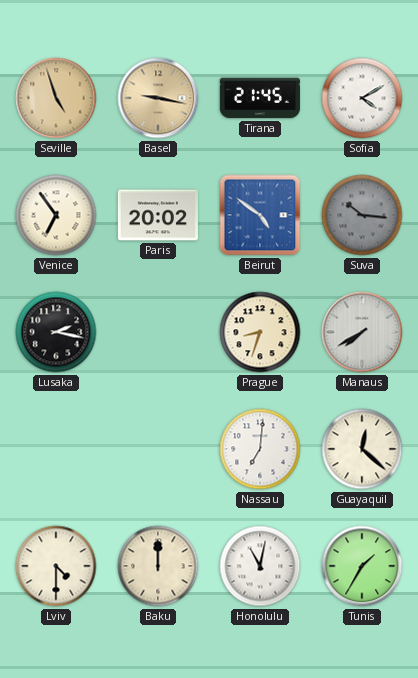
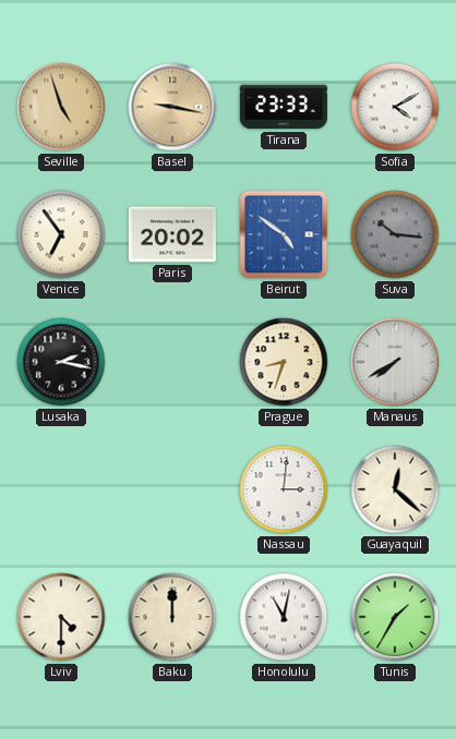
Tirana: 21:45 -> 23:33 (284, 107)
Nassau: 7:01 -> 3:01 (284, 489)
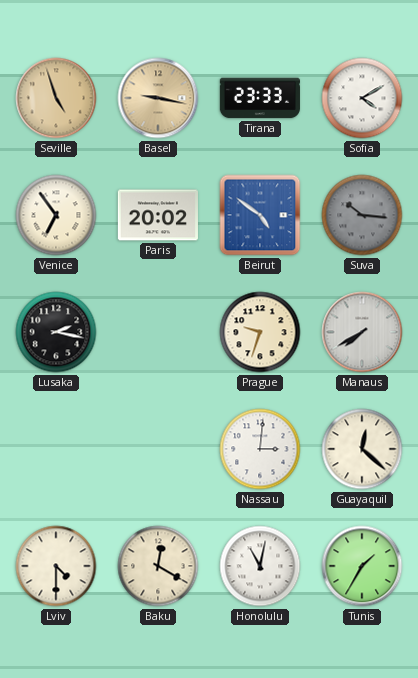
Prague: 8:33 -> 9:33 (260, 332)
Baku: 12:00 -> 12:20 (158, 566)
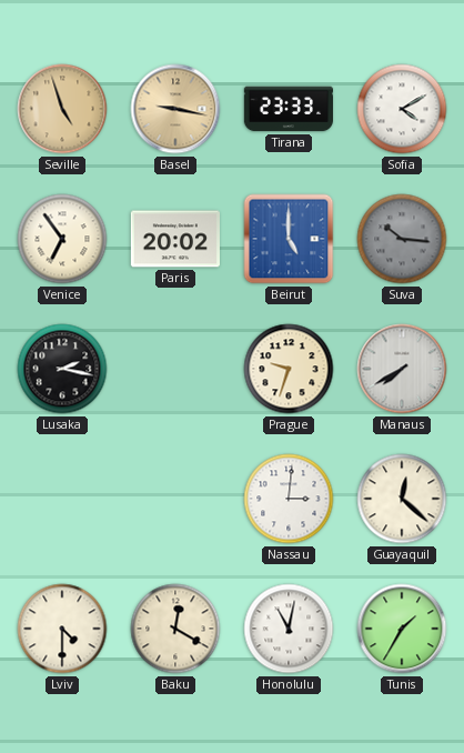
Beirut: 4:51 -> 5:00 (289, 239)
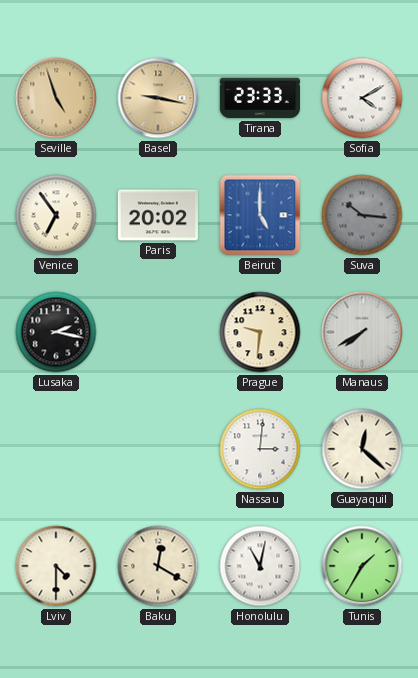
Prague: 9:33 -> 9:31 (260, 332)
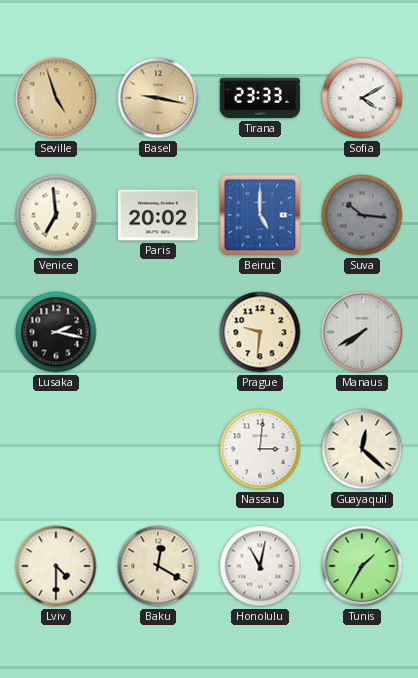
Venice: 6:54 -> 6:59 (56, 215)
